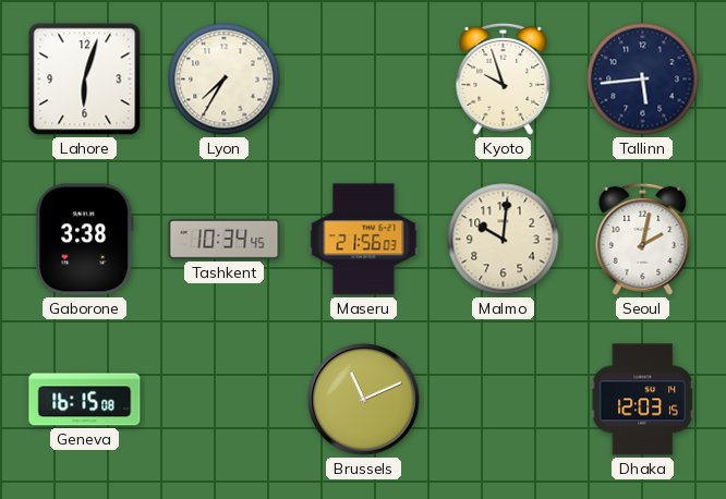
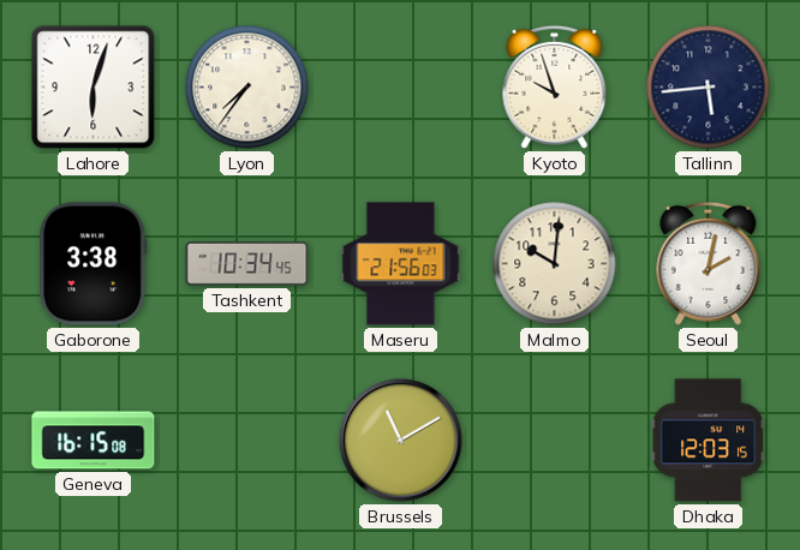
Lyon: 7:35 -> 7:36 (247, 88)
Brussels: 11:11 -> 11:10 (401, 441)
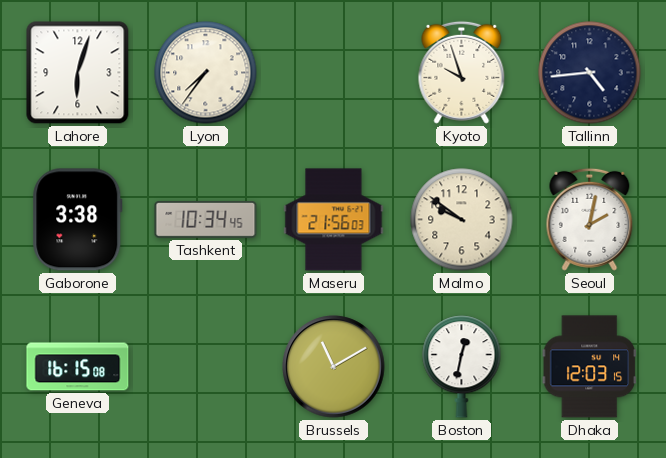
Tallinn: 5:44 -> 4:44 (590, 73)
Malmo: 10:01 -> 9:51 (462, 220)
Boston: none -> 12:32 (462, 367)
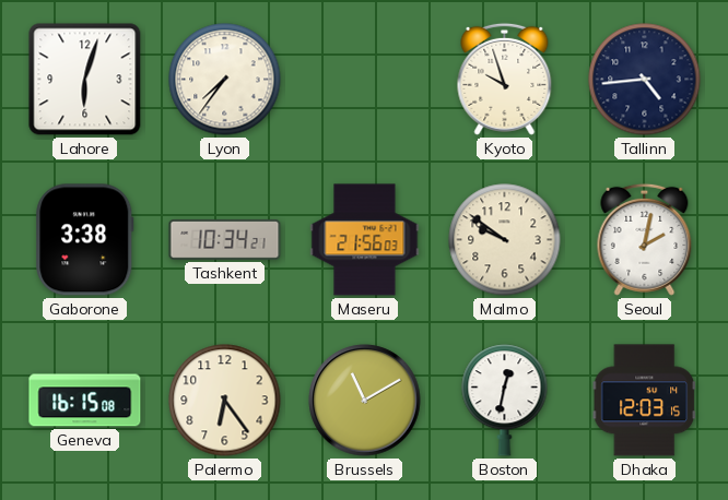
Tashkent: 10:34:45 -> 10:34:21 (225, 240)
Palermo: none -> 6:24 (225, 401)
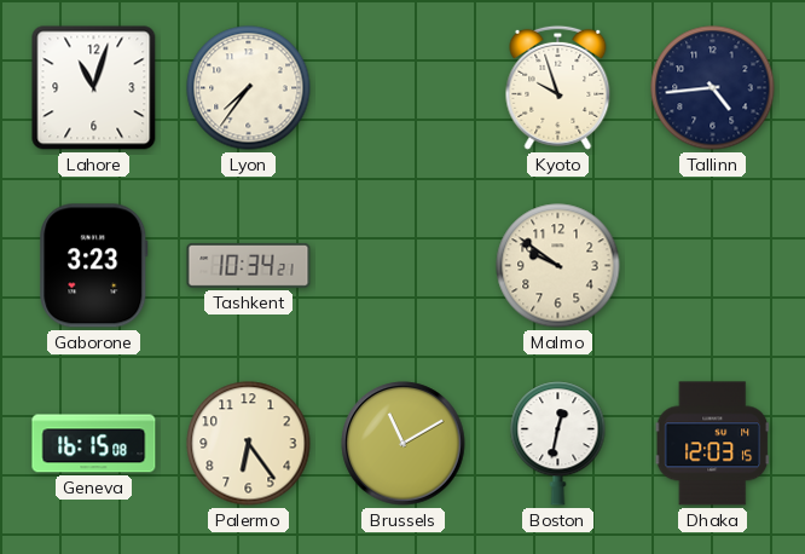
Lahore: 6:03 -> 11:03 (94, 88)
Gaborone: 3:38 -> 3:23 (94, 266)
Maseru: 21:56 -> none (365, 240)
Seoul: 2:02 -> none (645, 239)
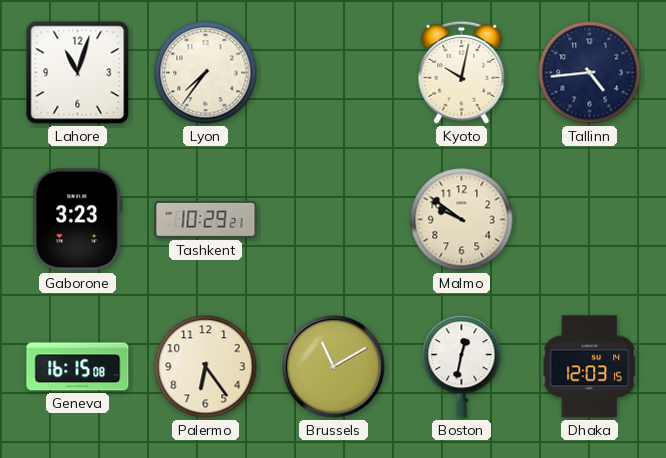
Kyoto: 9:57 -> 10:02 (462, 72)
Tashkent: 10:34 -> 10:29 (206, 220)
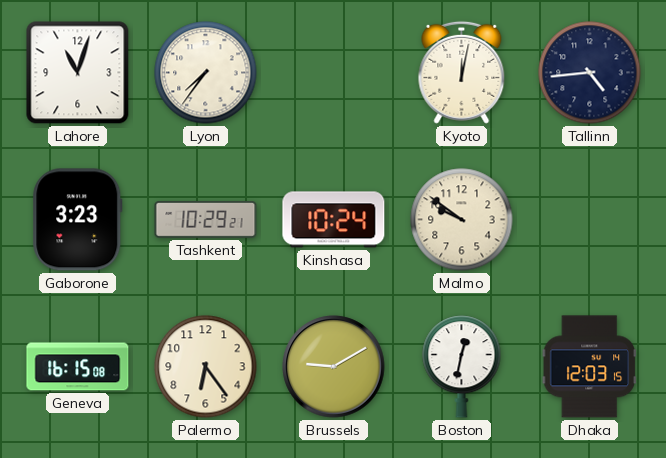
Kyoto: 10:02 -> 12:02 (462, 72)
Kinshasa: none -> 10:24 (334, 220)
Brussels: 11:10 -> 9:10 (334, 367)
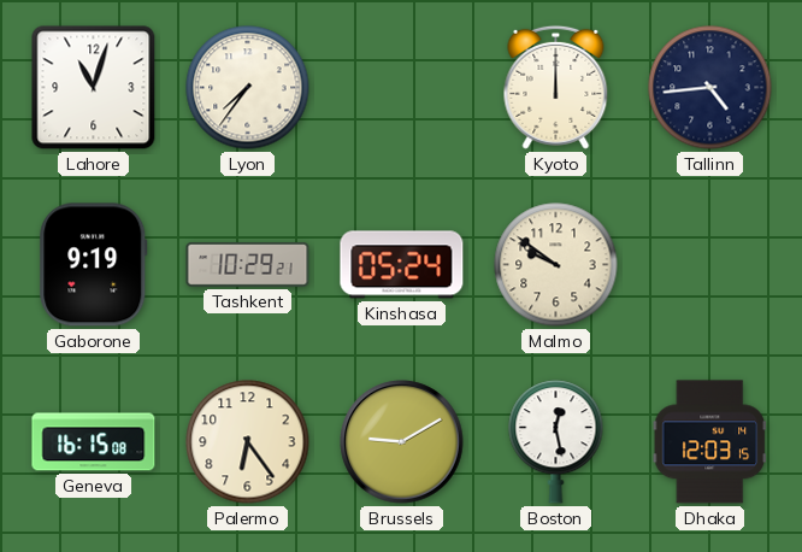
Kyoto: 12:02 -> 12:00 (556, 87)
Gaborone: 3:23 -> 9:19 (94, 265)
Kinshasa: 10:24 -> 05:24 (402, 265)
Boston: 12:32 -> 12:28 (556, 442)
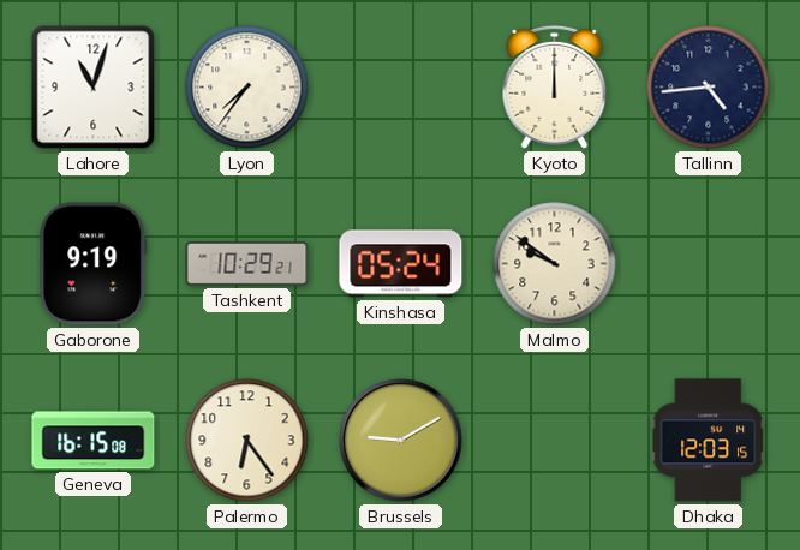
Boston: 12:28 -> none (556, 442)
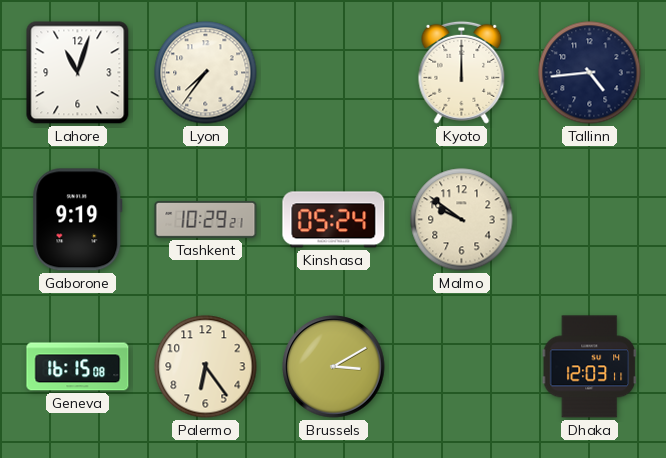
Brussels: 9:10 -> 3:10 (334, 367)
Dhaka: 12:03:15 -> 12:03:11 (589, 367)
